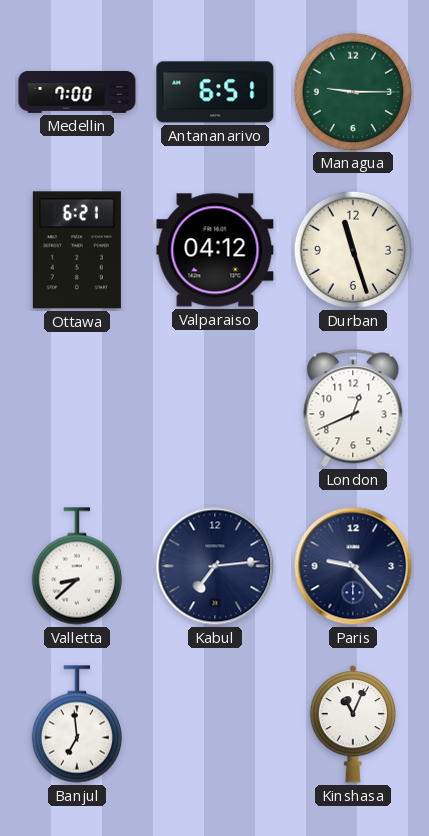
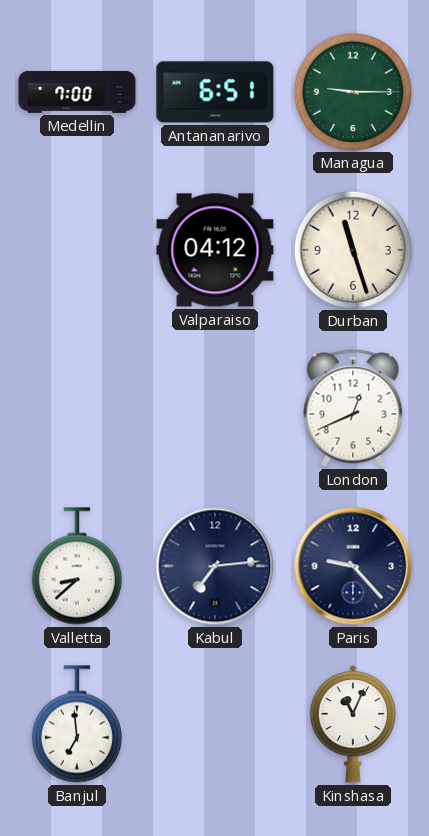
Ottawa: 6:21 -> none (77, 250)
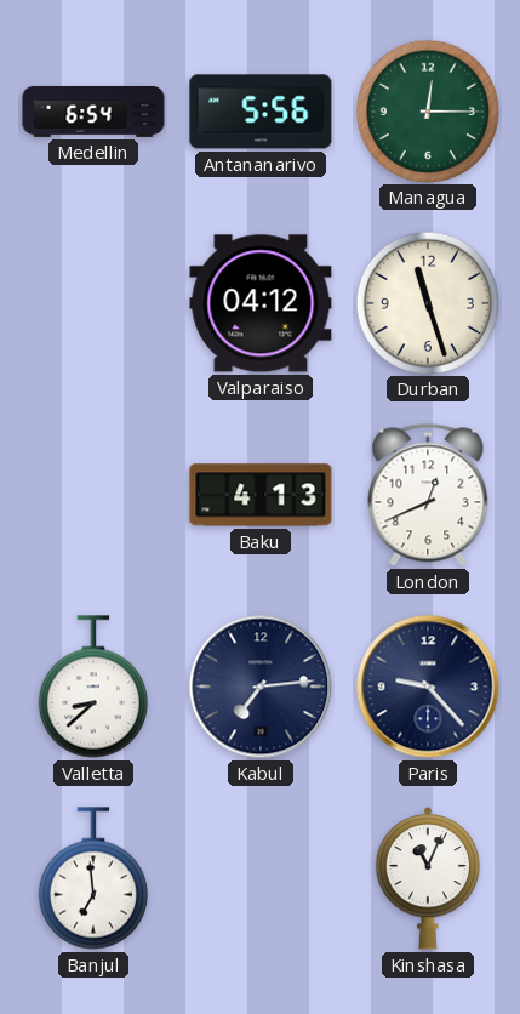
Medellin: 7:00 -> 6:54 (93, 112)
Antananarivo: 6:51 -> 5:56 (261, 112)
Managua: 9:15 -> 12:15 (427, 110)
Baku: none -> 4:13 (261, 495)
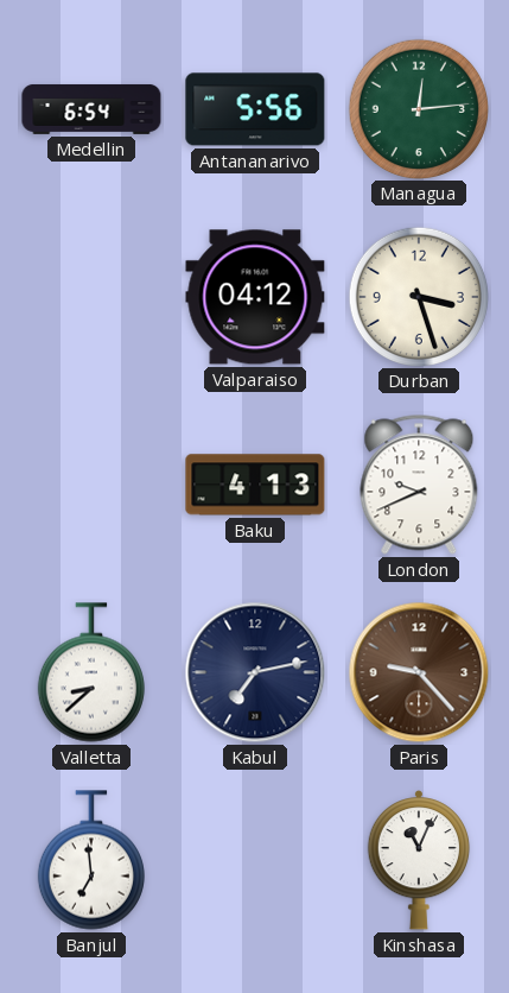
Managua: 12:15 -> 12:14 (418, 108)
Durban: 11:27 -> 3:27 (418, 296)
London: 12:41 -> 9:41 (419, 485)
Kabul: 7:14 -> 7:13 (255, 672)
Paris dial: navy -> brown (419, 672)
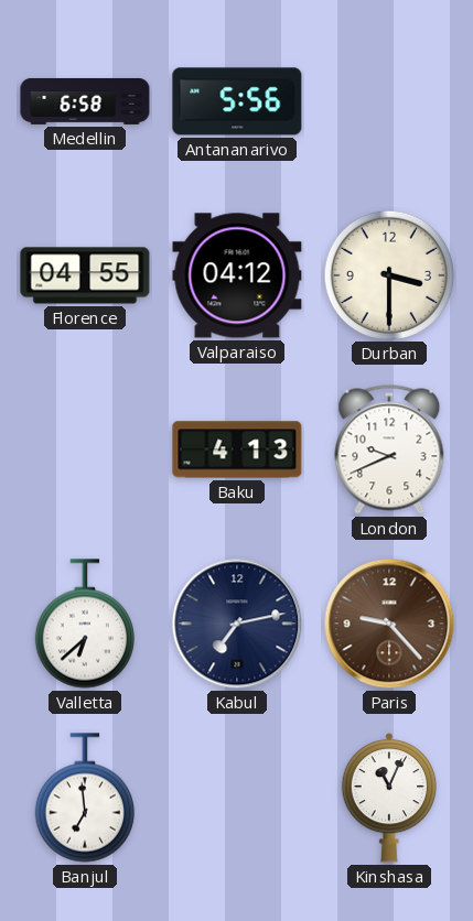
Medellin: 6:54 -> 6:58 (85, 101)
Managua: 12:14 -> none (418, 108)
Florence: none -> 04:55 (85, 275)
Durban: 3:27 -> 3:30 (388, 274)
Valletta: 8:38 -> 6:38 (85, 624)
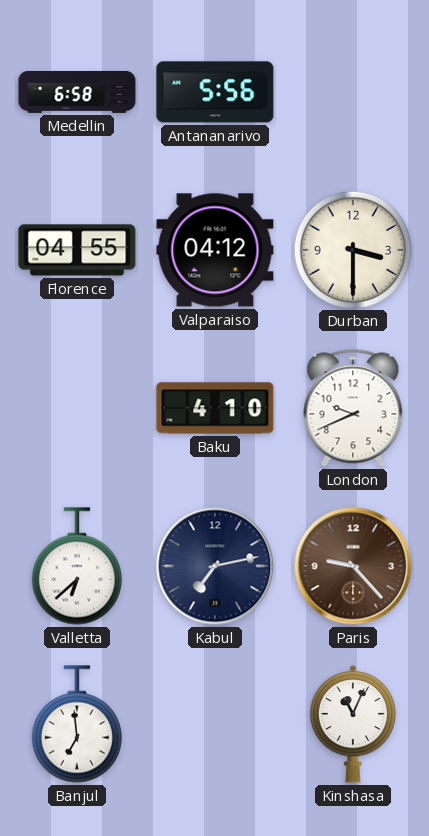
Baku: 4:13 -> 4:10 (215, 408)
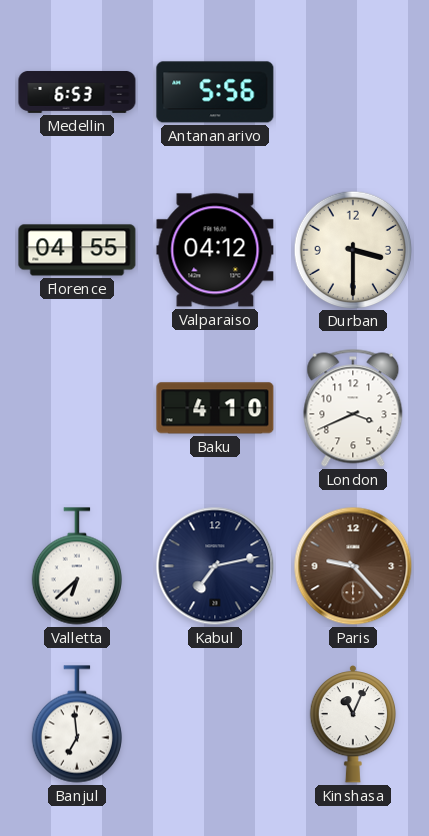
Medellin: 6:58 -> 6:53 (77, 92)
London: 9:41 -> 3:41 (353, 408)
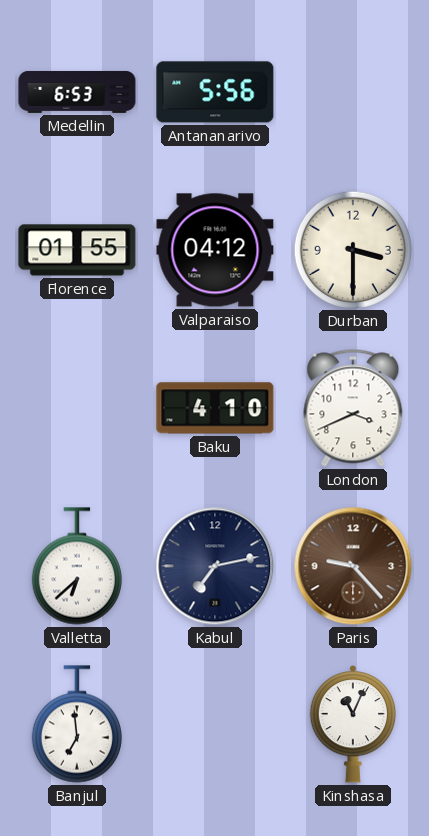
Florence: 04:55 -> 01:55 (77, 250)
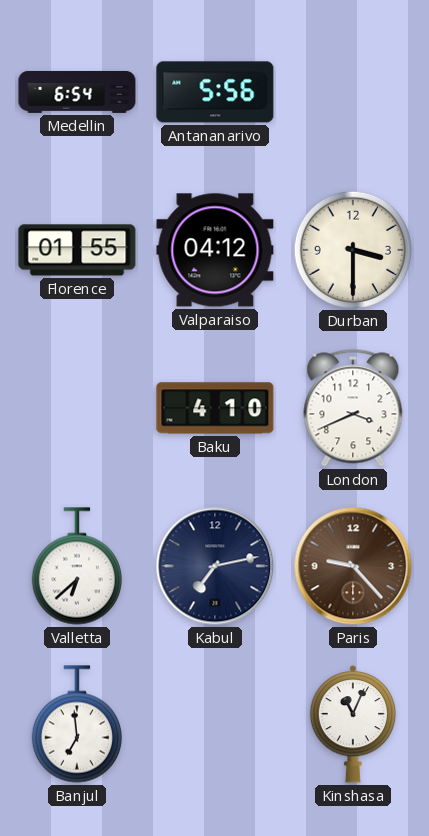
Medellin: 6:53 -> 6:54 (77, 92)
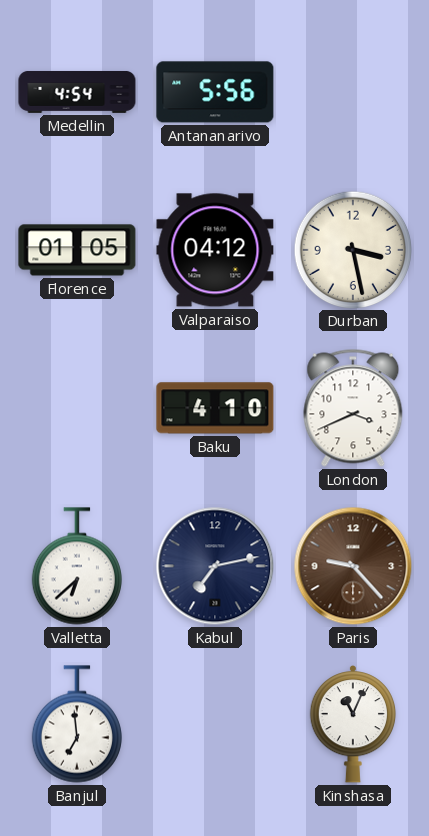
Medellin: 6:54 -> 4:54 (77, 92)
Florence: 01:55 -> 01:05 (77, 250)
Durban: 3:30 -> 3:28 (352, 249)
